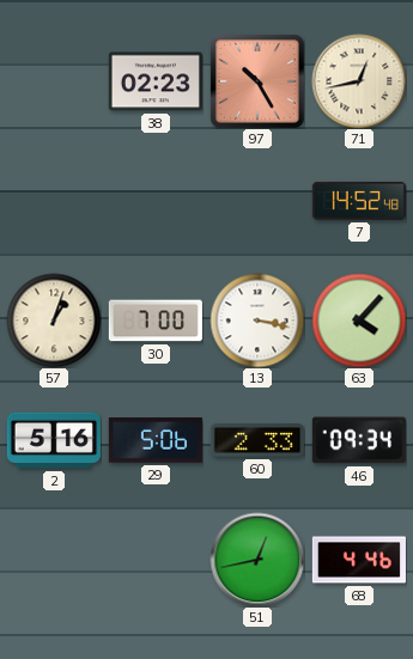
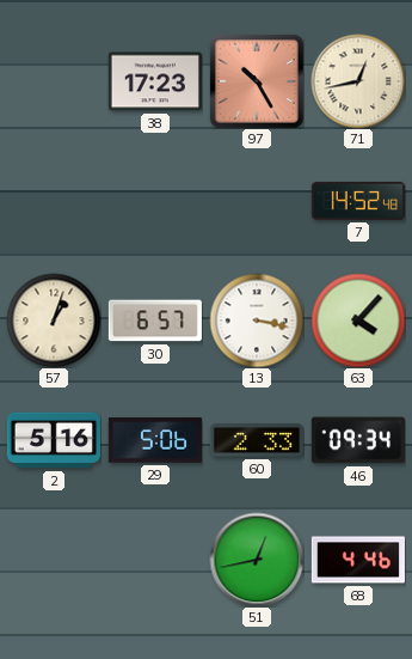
38: 02:23 -> 17:23 (155, 81)
30: 7:00 -> 6:57 (155, 321)
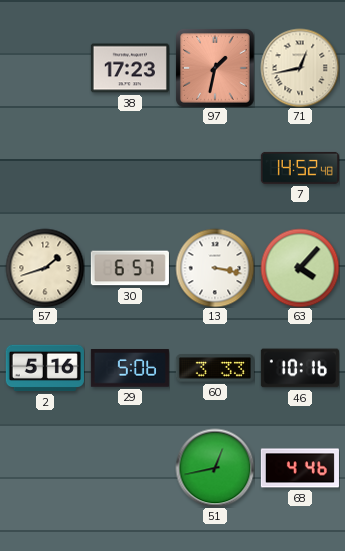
97: 10:25 -> 1:32 (215, 68)
57: 1:03 -> 1:42 (45, 268)
60: 2:33 -> 3:33 (215, 368)
46: 09:34 -> 10:16 (300, 368)
